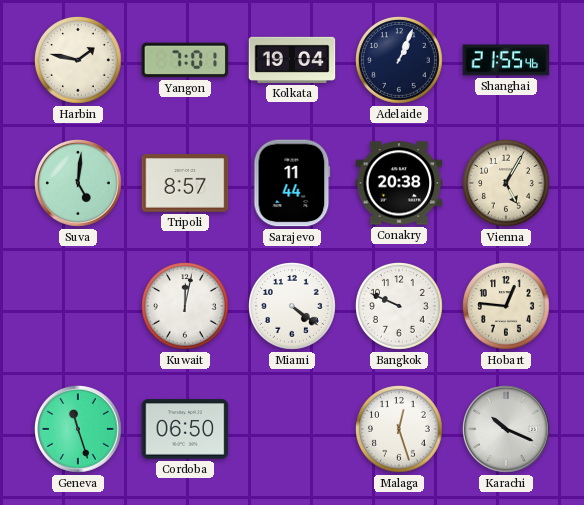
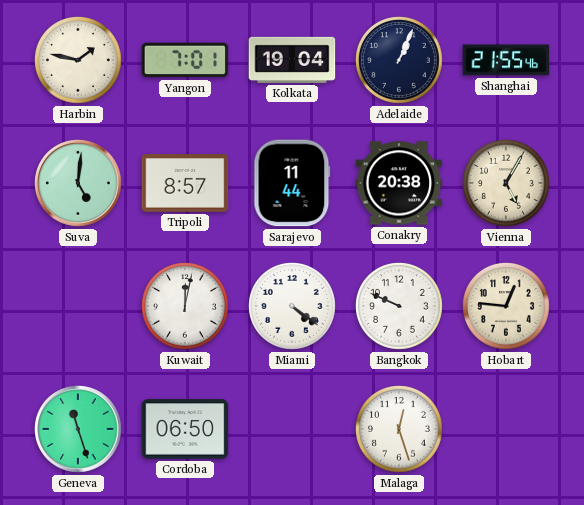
Karachi: 10:19 -> none (507, 430)
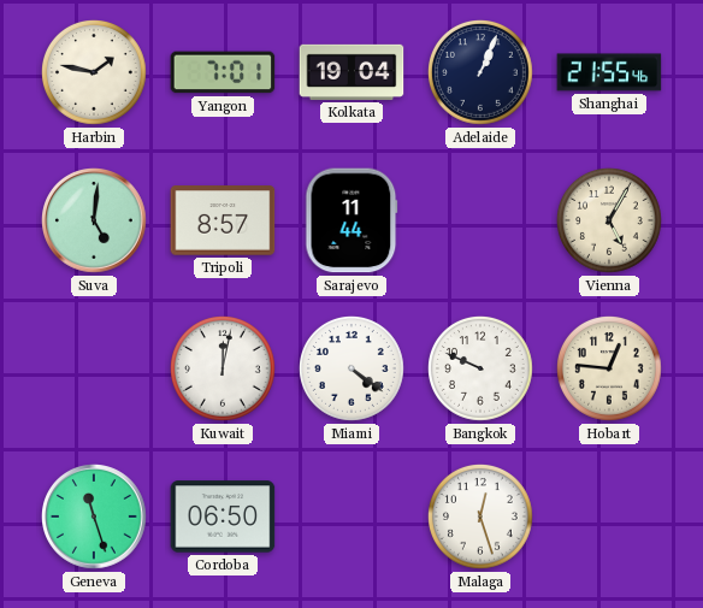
Conakry: 20:38 -> none (399, 183)
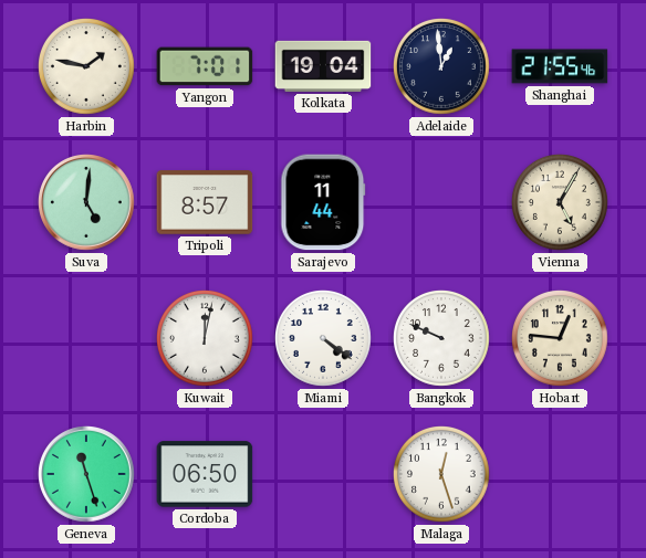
Adelaide: 1:04 -> 12:59 (442, 67)
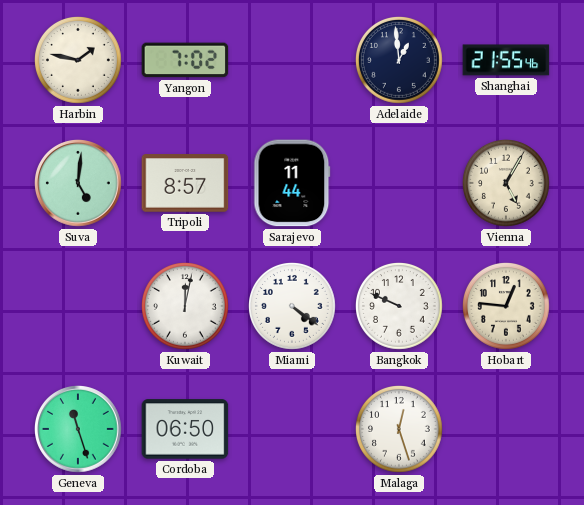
Yangon: 7:01 -> 7:02 (185, 60)
Kolkata: 19:04 -> none (323, 66)
